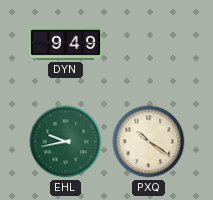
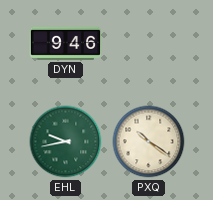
DYN: 9:49 -> 9:46 (66, 43)
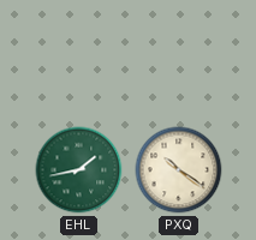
DYN: 9:46 -> none (66, 43)
EHL: 9:43 -> 1:43 (79, 170)
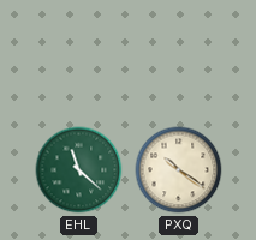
EHL: 1:43 -> 11:22 (79, 170)
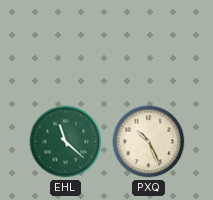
PXQ: 10:21 -> 10:26 (149, 142)
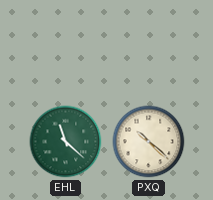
PXQ: 10:26 -> 10:22 (149, 142)
